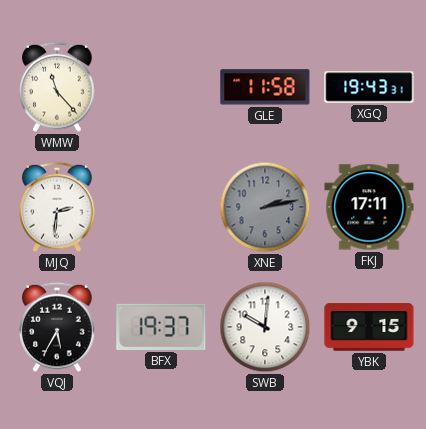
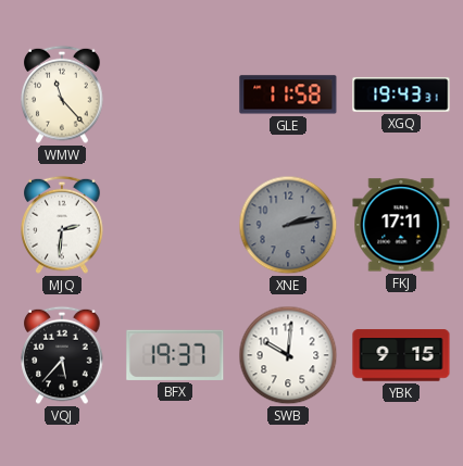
VQJ: 5:35 -> 5:37 (62, 355)
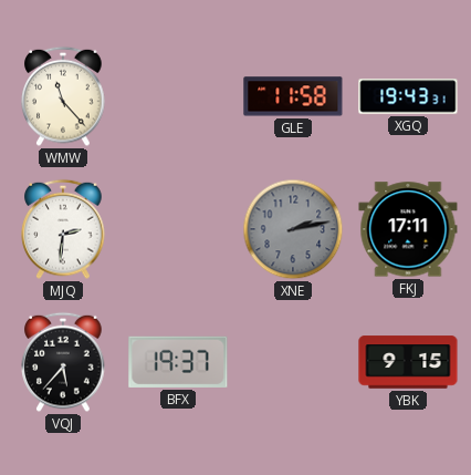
SWB: 10:01 -> none (288, 355)
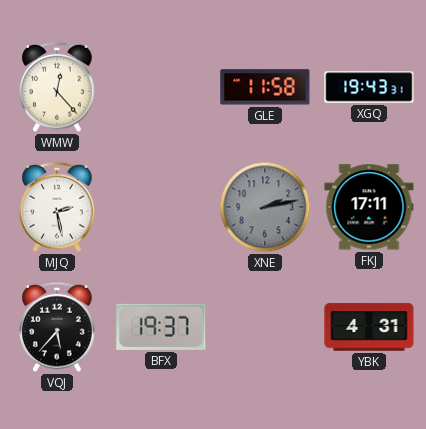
WMW: 11:23 -> 12:23 (57, 87)
MJQ: 2:31 -> 2:28 (57, 207)
YBK: 9:15 -> 4:31 (369, 327)
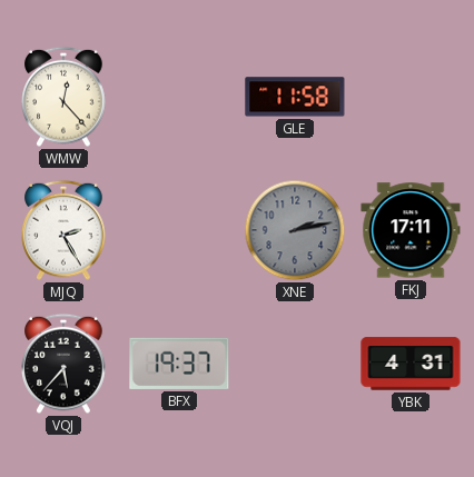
XGQ: 19:43 -> none (369, 87)
MJQ: 2:28 -> 2:25 (63, 230)
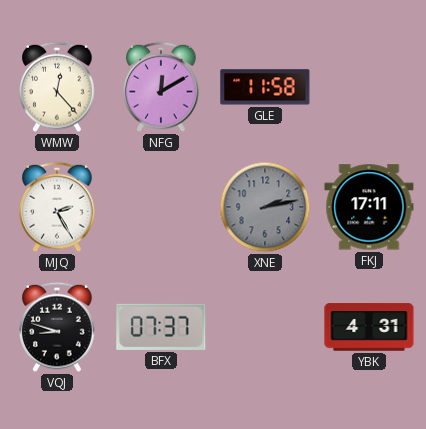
NFG: none -> 12:10 (161, 87)
VQJ: 5:37 -> 8:48 (57, 327)
BFX: 19:37 -> 07:37 (161, 327)
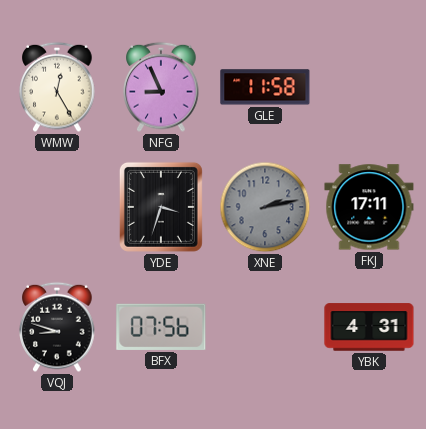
WMW: 12:23 -> 12:25 (57, 87)
NFG: 12:10 -> 8:56 (161, 87)
MJQ: 2:25 -> none (57, 207)
YDE: none -> 3:33 (161, 207)
BFX: 07:37 -> 07:56 (161, 327)
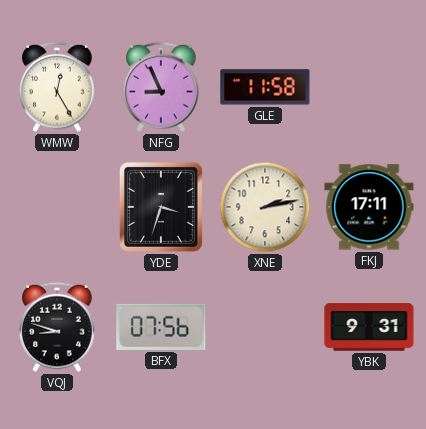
XNE dial: grey -> cream (265, 207)
YBK: 4:31 -> 9:31 (369, 327)
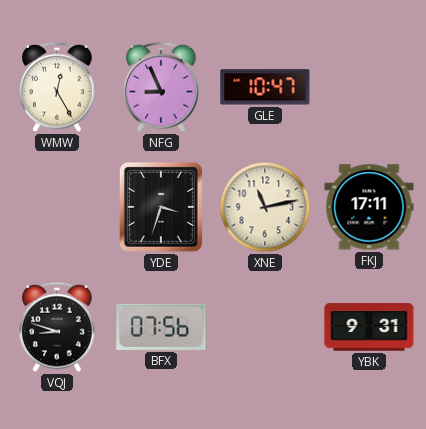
GLE: 11:58 -> 10:47 (265, 87)
XNE: 2:13 -> 11:13 (265, 207)
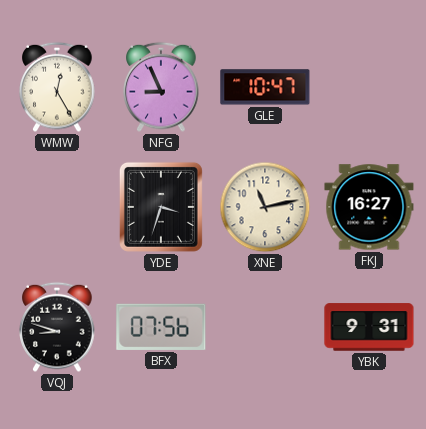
FKJ: 17:11 -> 16:27 (369, 207)
